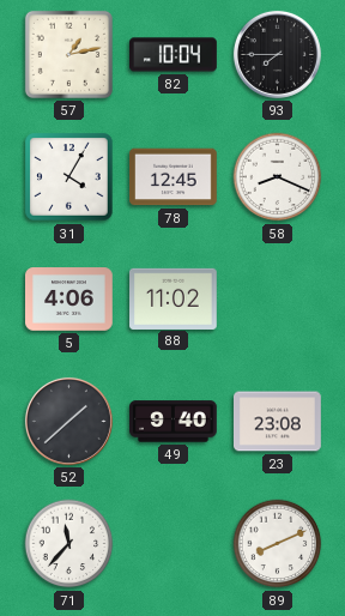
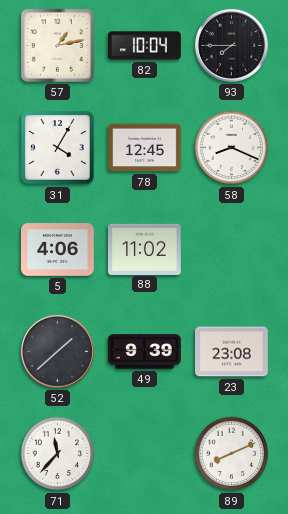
49: 9:40 -> 9:39 (145, 352)
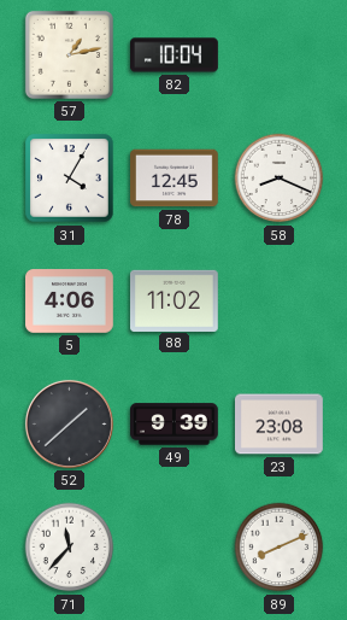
93: 7:45 -> none (231, 45)
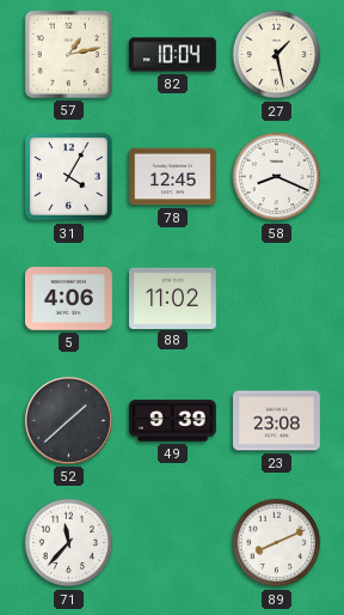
27: none -> 1:28 (277, 55)
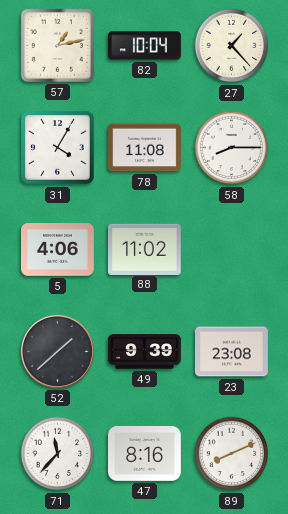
27: 1:28 -> 1:23 (232, 46)
78: 12:45 -> 11:08 (145, 148)
58: 8:19 -> 8:15 (232, 148)
47: none -> 8:16 (145, 454)
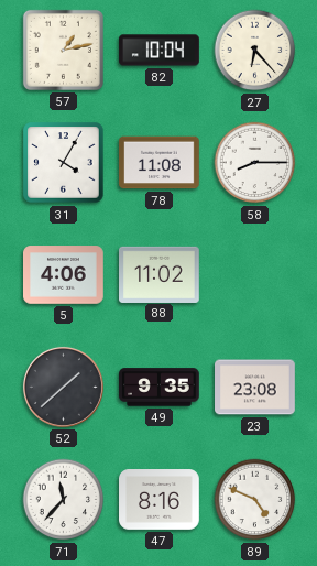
27: 1:23 -> 6:23 (255, 51)
49: 9:39 -> 9:35 (160, 388)
89: 8:11 -> 4:49 (255, 500)
